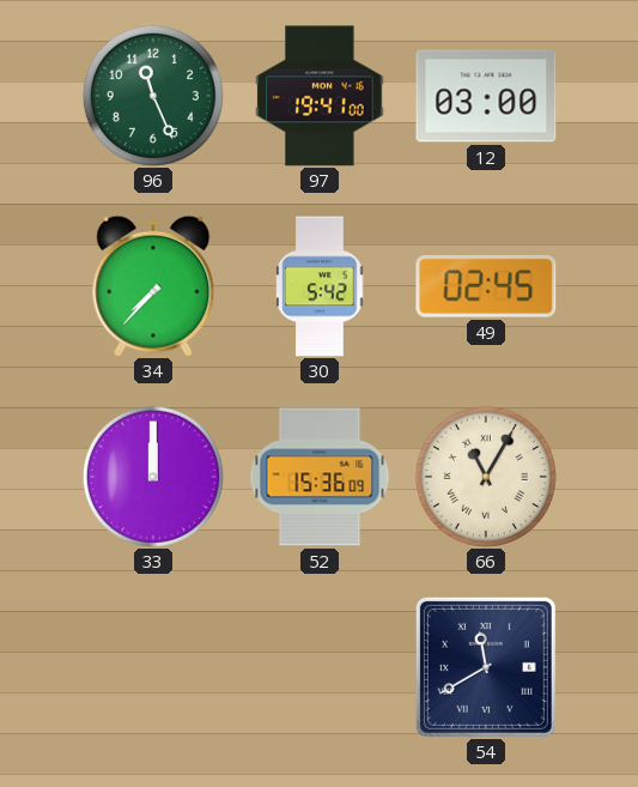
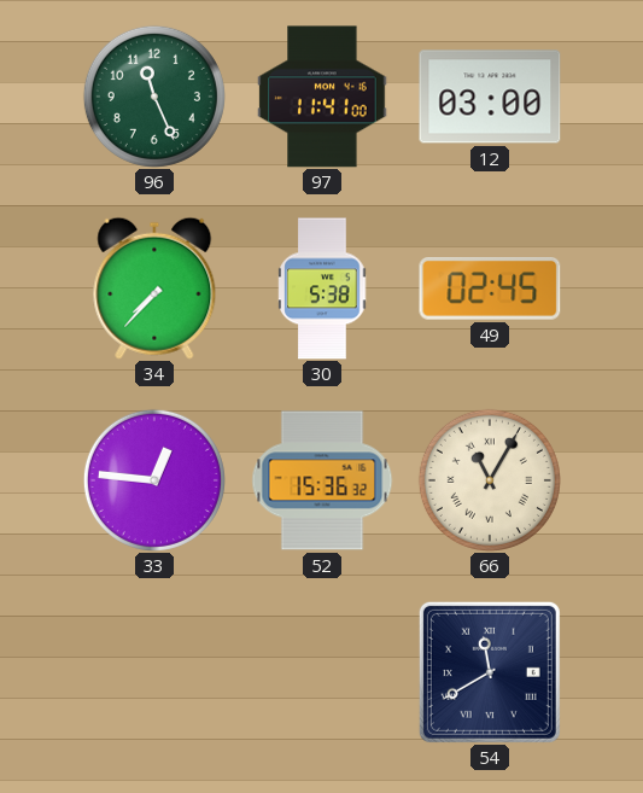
97: 19:41 -> 11:41 (322, 97)
30: 5:42 -> 5:38 (322, 288)
33: 12:00 -> 12:46 (154, 480)
52: 15:36:09 -> 15:36:32 (322, 480)
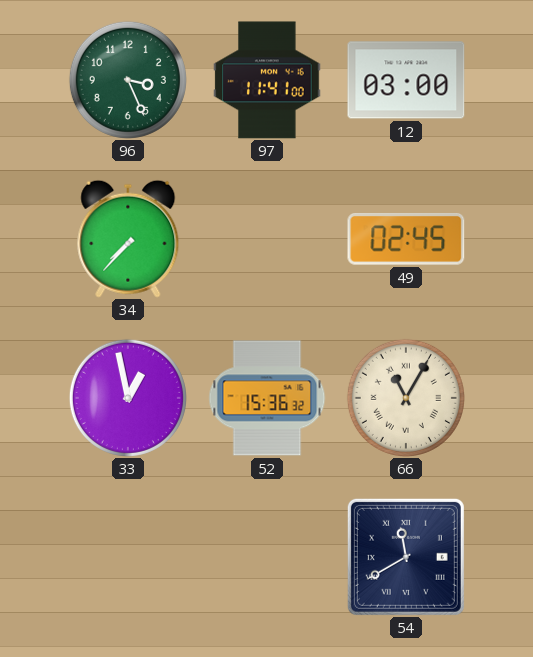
96: 11:26 -> 3:26 (128, 80)
30: 5:38 -> none (322, 288)
33: 12:46 -> 12:58 (128, 398)
